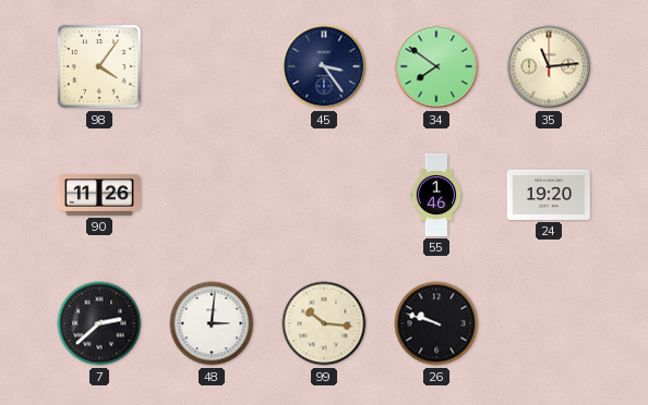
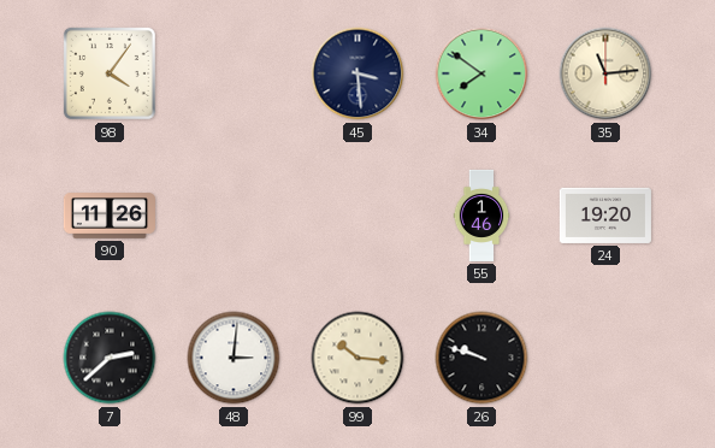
45: 3:24 -> 3:29 (357, 73)
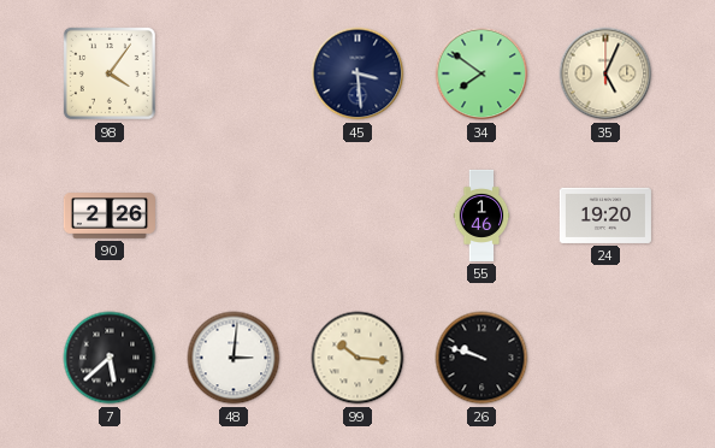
35: 11:14 -> 5:04 (605, 73)
90: 11:26 -> 2:26 (110, 216)
7: 2:38 -> 5:38 (110, 358)
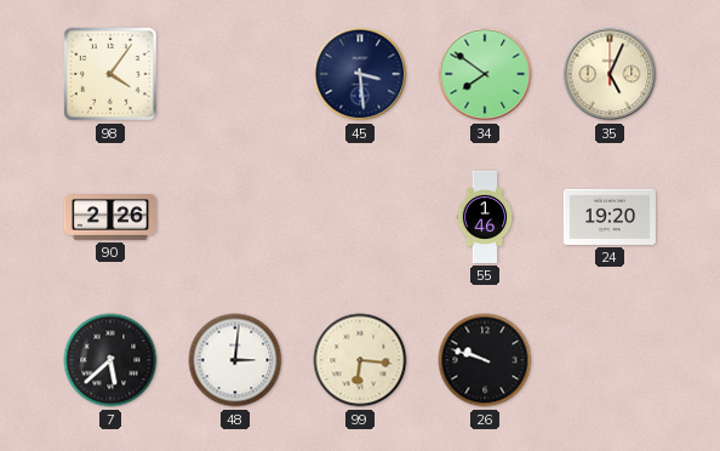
99: 10:16 -> 6:16 (360, 360)
